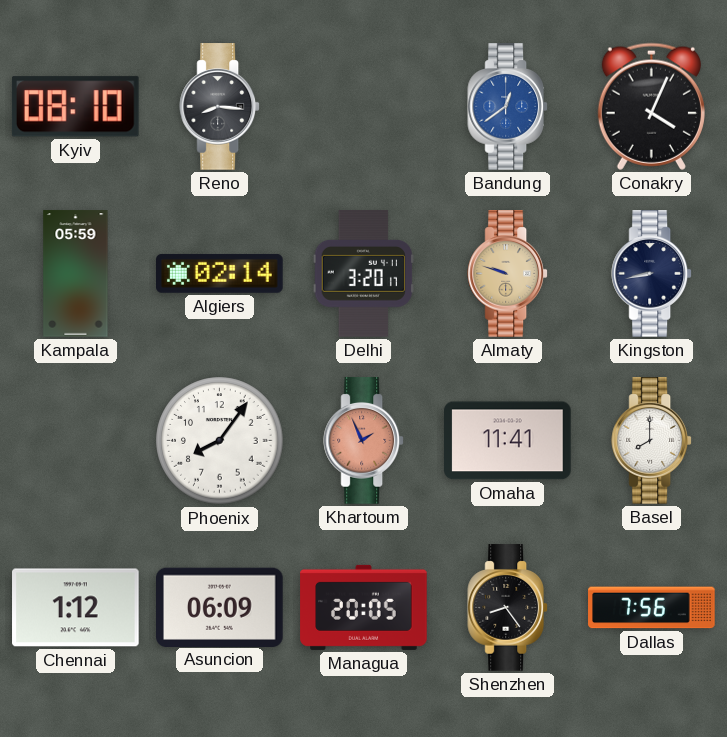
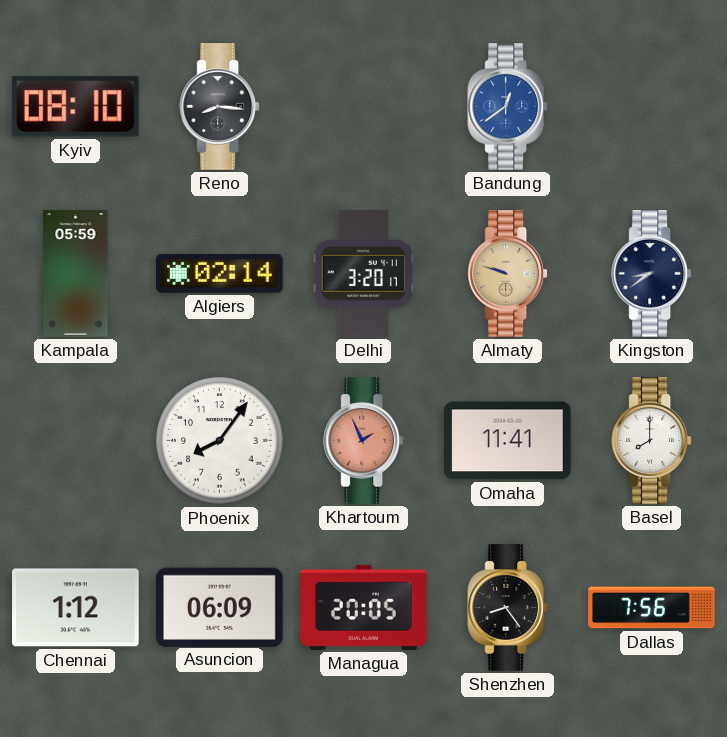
Conakry: 4:04 -> none (651, 106)
Kingston: 8:43 -> 8:39 (652, 274)
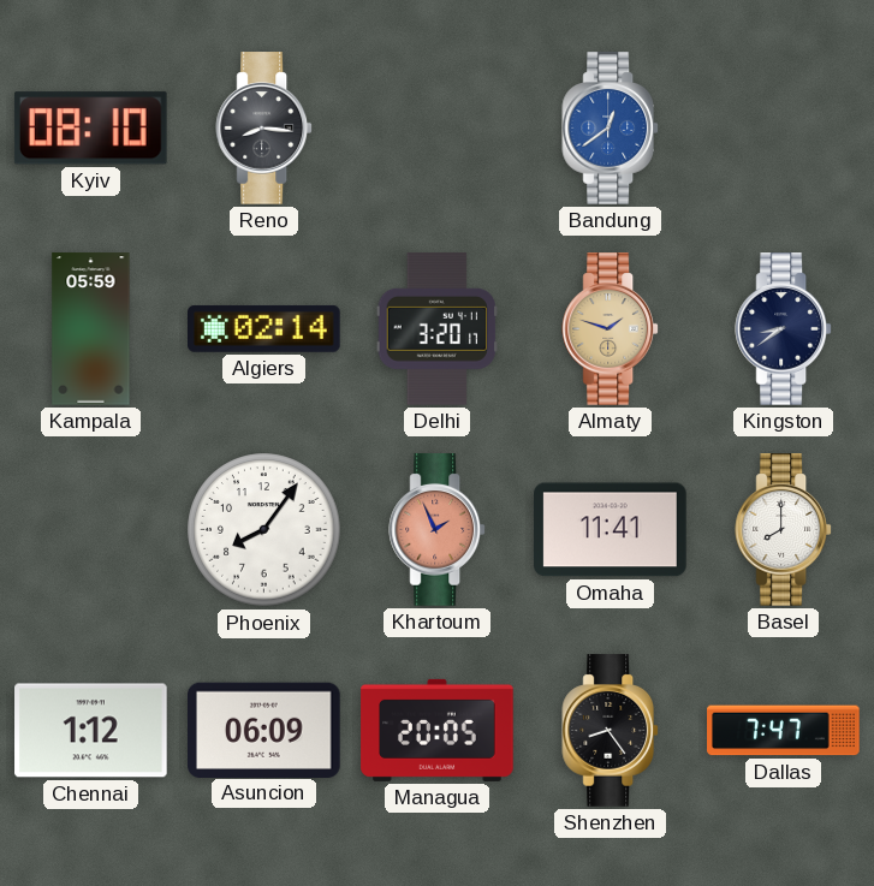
Almaty: 9:48 -> 1:48 (611, 329)
Dallas: 7:56 -> 7:47 (784, 731)
